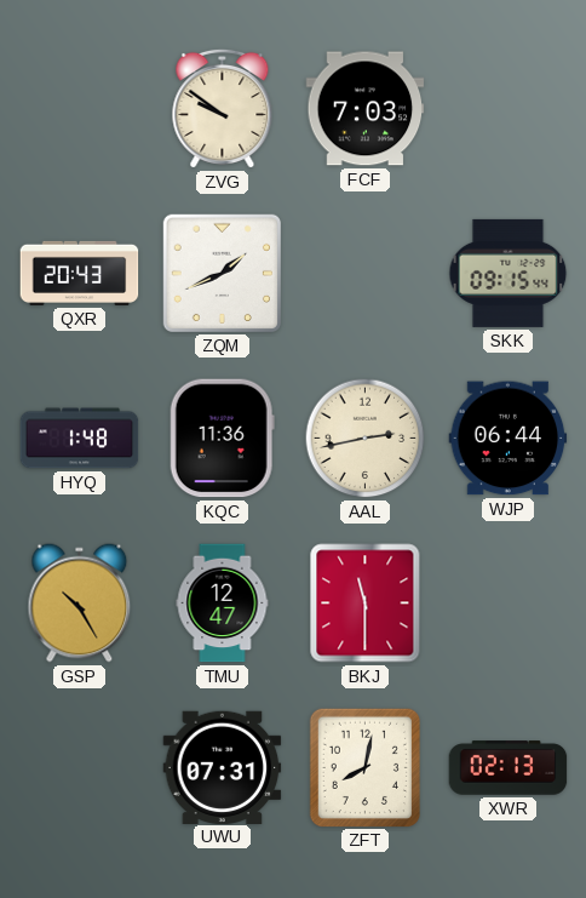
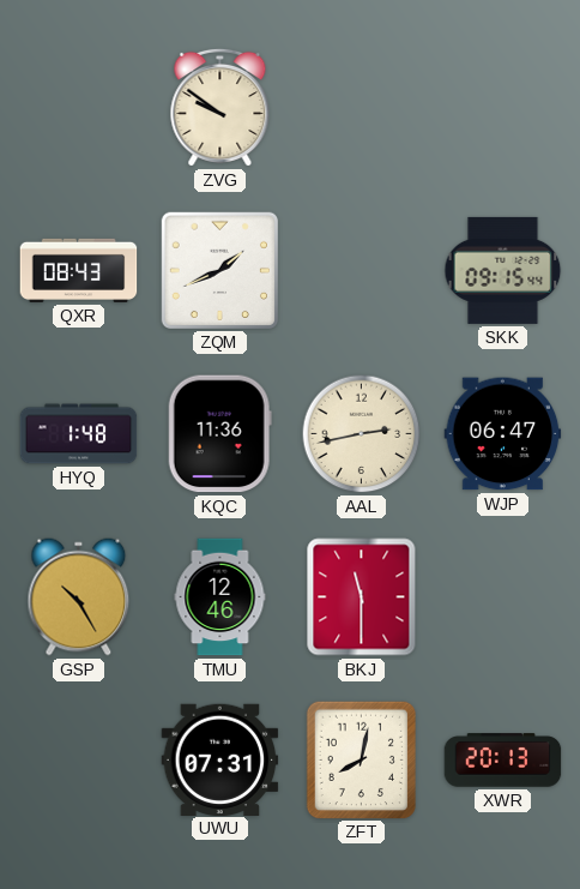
FCF: 7:03 -> none (366, 109)
QXR: 20:43 -> 08:43 (79, 270)
WJP: 06:44 -> 06:47 (503, 434)
TMU: 12:47 -> 12:46 (220, 597)
XWR: 02:13 -> 20:13 (503, 761)
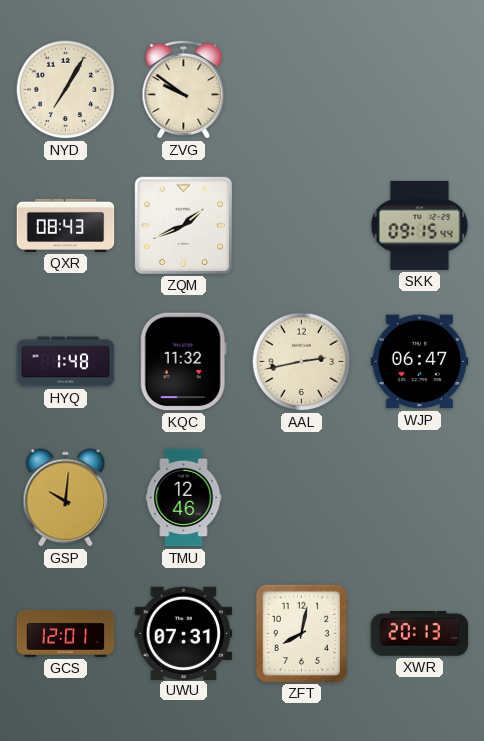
NYD: none -> 7:05 (66, 90)
KQC: 11:36 -> 11:32 (183, 362)
GSP: 10:25 -> 10:01 (66, 498)
BKJ: 11:30 -> none (362, 597)
GCS: none -> 12:01 (66, 633)
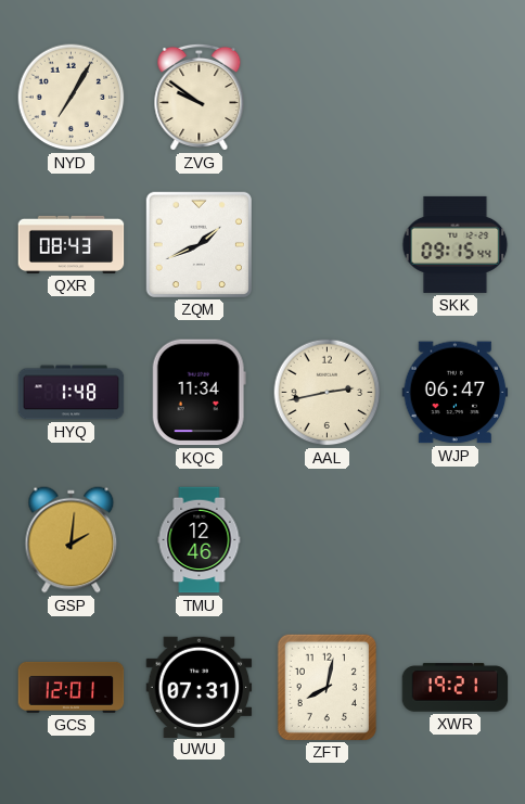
KQC: 11:32 -> 11:34 (199, 393)
GSP: 10:01 -> 2:01 (72, 540)
XWR: 20:13 -> 19:21 (456, 688)
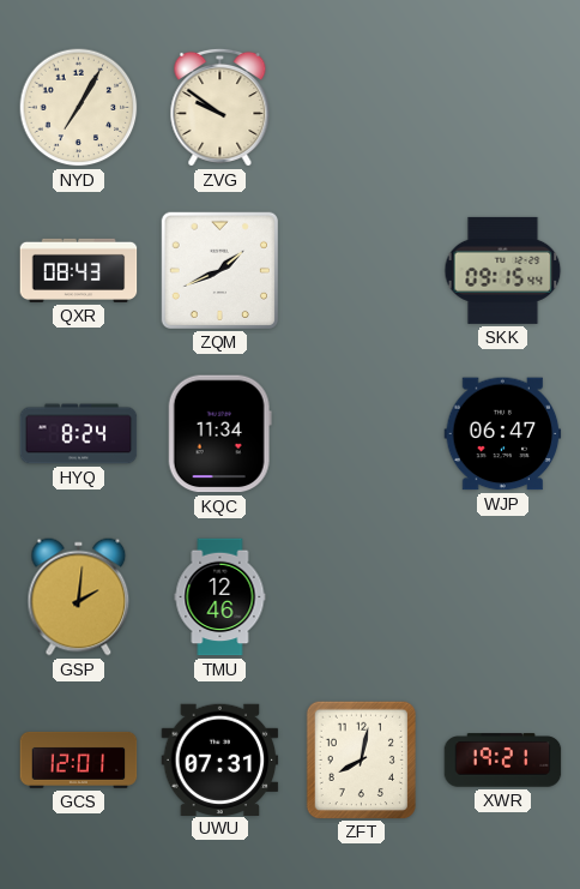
HYQ: 1:48 -> 8:24 (79, 434)
AAL: 2:43 -> none (328, 393)
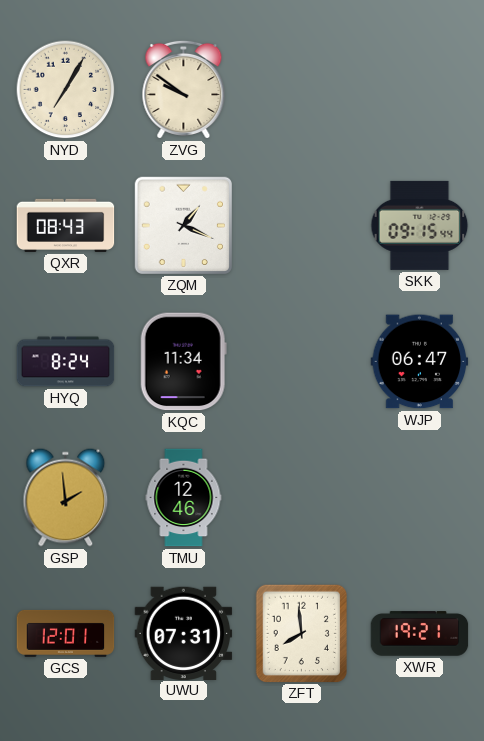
ZQM: 1:41 -> 1:19 (183, 225)
GSP: 2:01 -> 1:59 (66, 498)
ZFT: 8:02 -> 7:59 (301, 633)
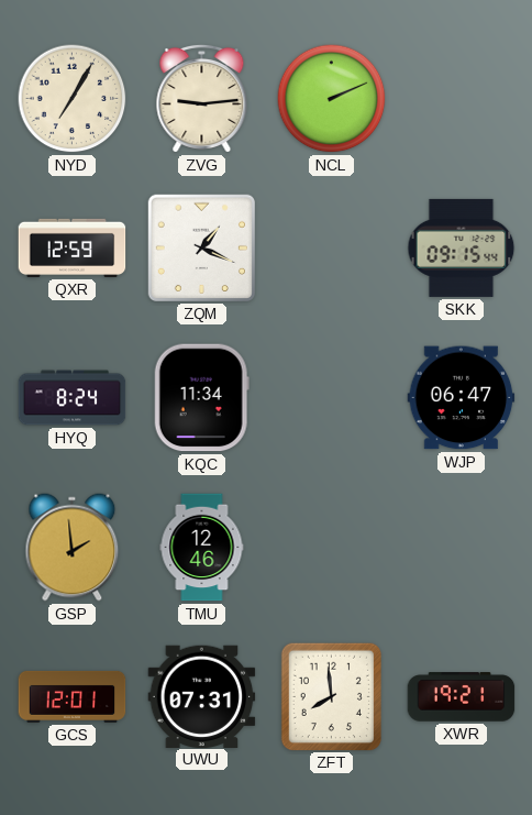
ZVG: 9:51 -> 9:14 (202, 98)
NCL: none -> 2:11 (332, 99)
QXR: 08:43 -> 12:59 (73, 247)
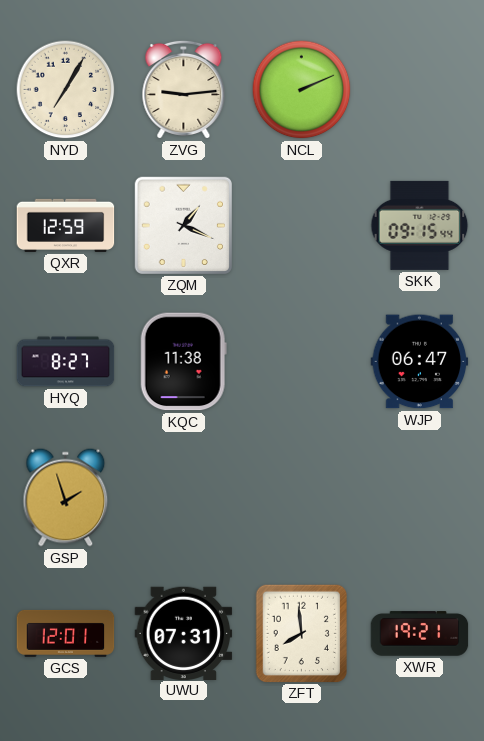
HYQ: 8:24 -> 8:27 (66, 362)
KQC: 11:34 -> 11:38 (183, 362)
GSP: 1:59 -> 1:57 (66, 498)
TMU: 12:46 -> none (202, 548)
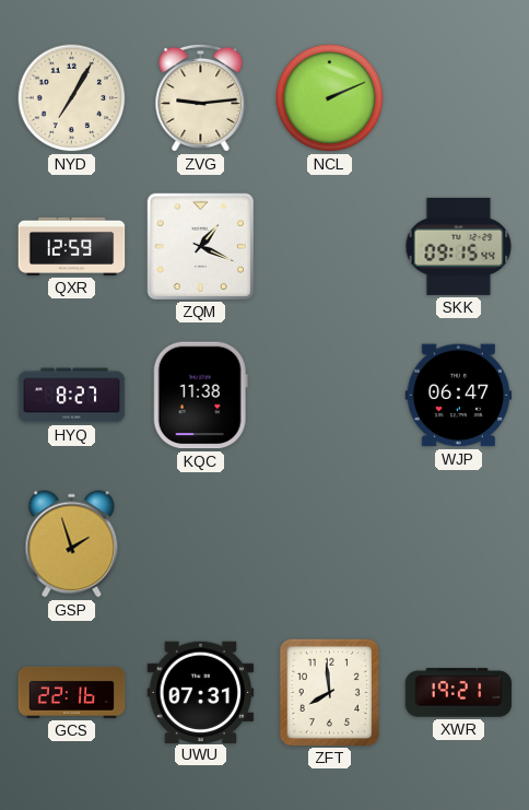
GCS: 12:01 -> 22:16 (72, 692)
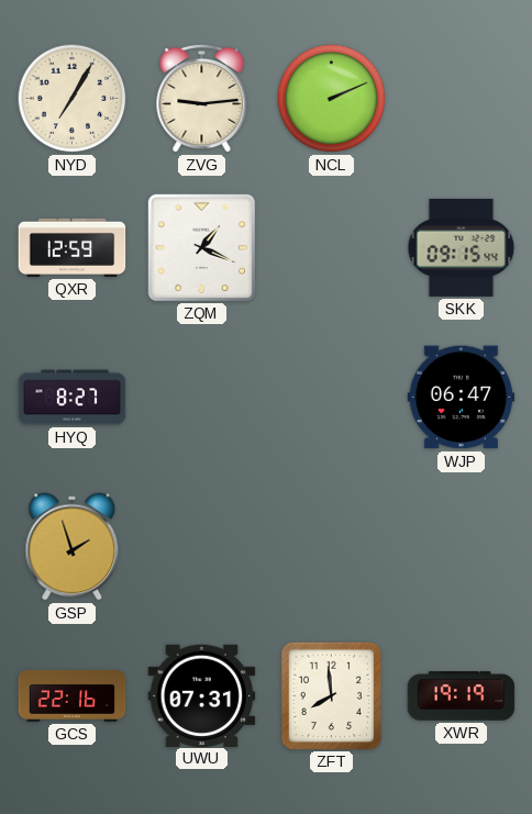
KQC: 11:38 -> none (200, 396)
XWR: 19:21 -> 19:19 (462, 696)
